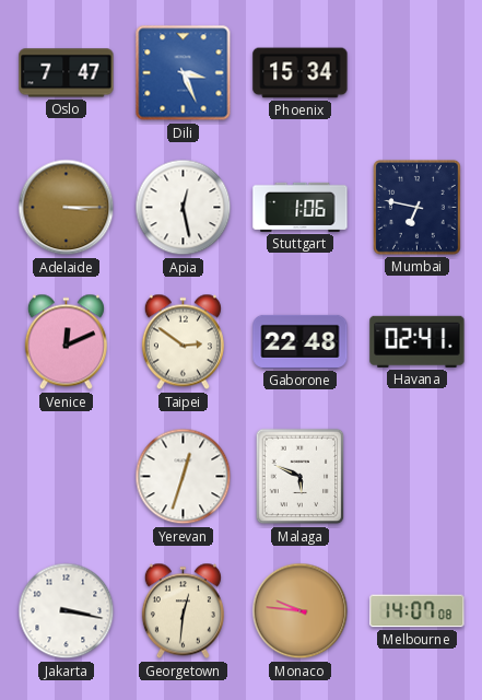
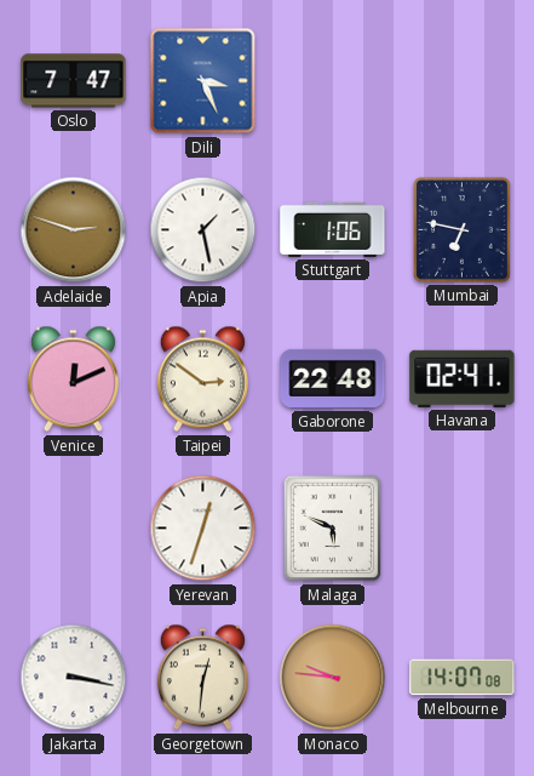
Phoenix: 15:34 -> none (301, 73)
Adelaide: 3:15 -> 2:48 (74, 230)
Apia: 12:28 -> 1:28 (203, 230)
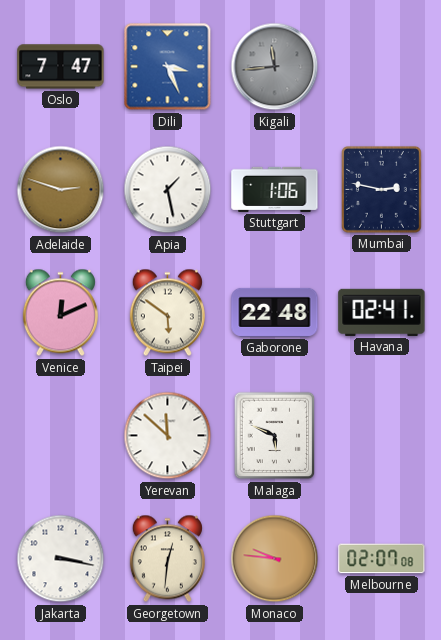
Kigali: none -> 11:44 (275, 67)
Mumbai: 6:47 -> 2:47 (381, 189)
Taipei: 2:51 -> 5:51 (167, 313)
Yerevan: 12:33 -> 11:52 (168, 436)
Melbourne: 14:07 -> 02:07 (382, 559)
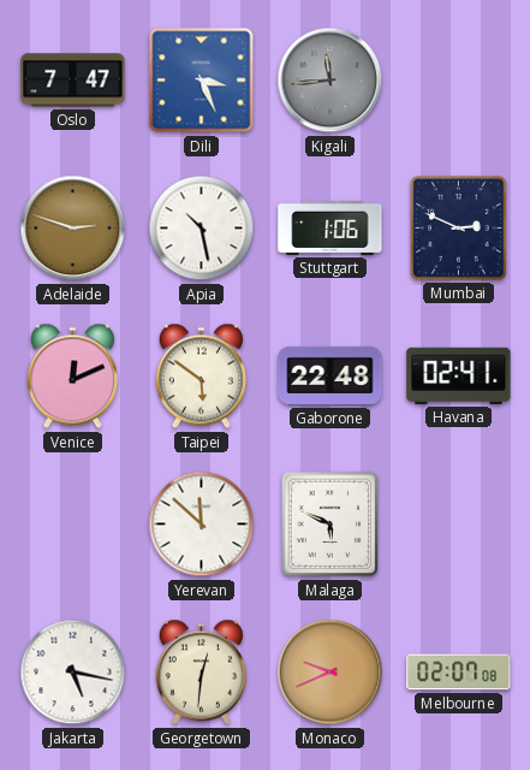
Apia: 1:28 -> 10:28 (202, 229)
Mumbai: 2:47 -> 2:49 (458, 227)
Jakarta: 3:17 -> 5:17 (73, 673)
Monaco: 9:46 -> 9:41 (330, 673)
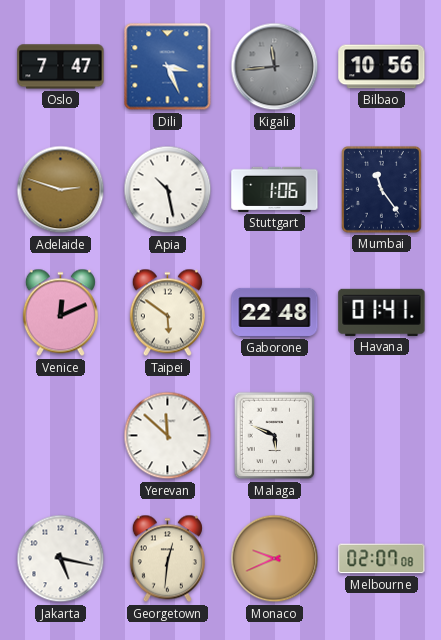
Bilbao: none -> 10:56 (382, 67)
Mumbai: 2:49 -> 11:24 (381, 189)
Havana: 02:41 -> 01:41 (382, 312)
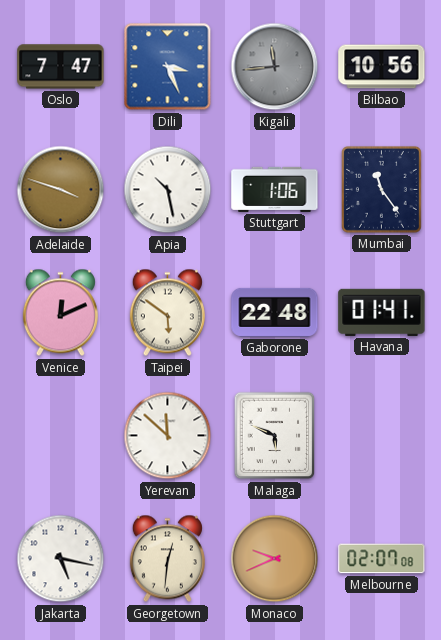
Adelaide: 2:48 -> 3:48 (61, 190)
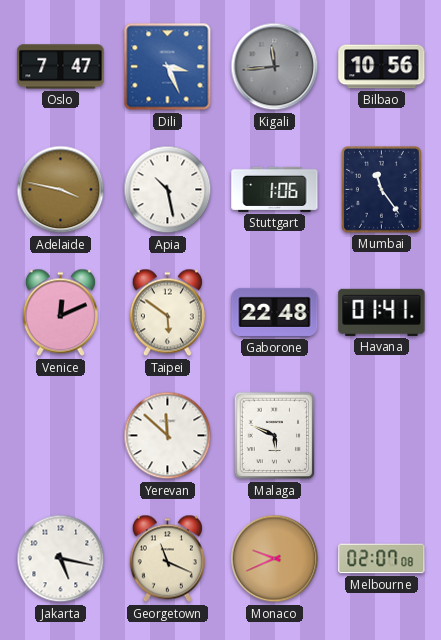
Adelaide: 3:48 -> 3:47 (61, 190)
Georgetown: 12:31 -> 11:19 (167, 559)
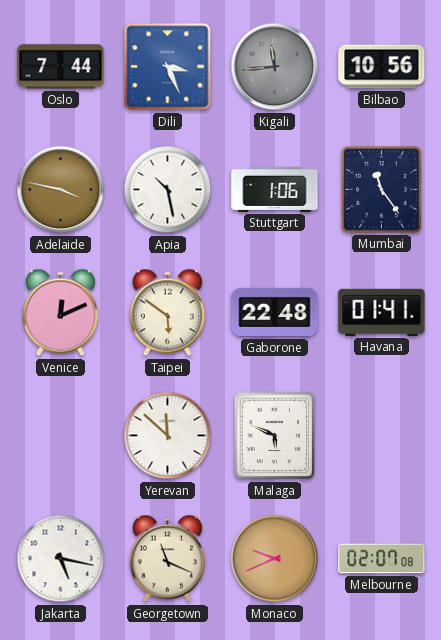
Oslo: 7:47 -> 7:44 (61, 67)
